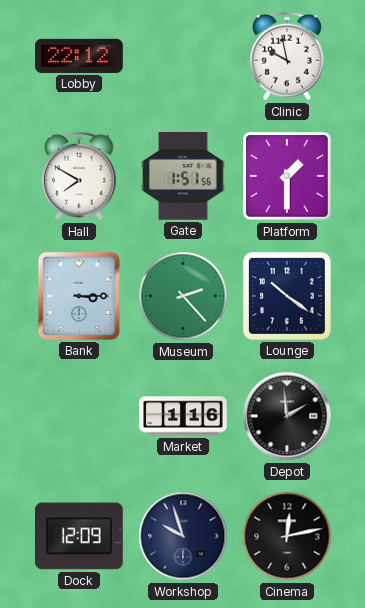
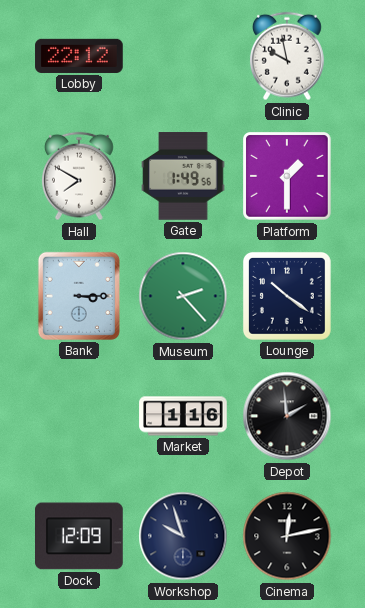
Gate: 1:51 -> 1:49 (183, 176)
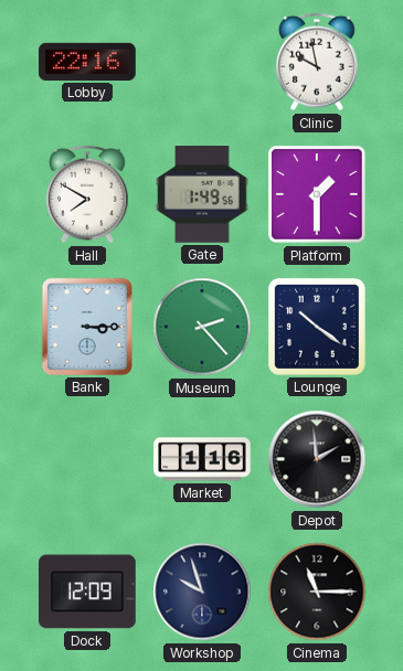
Lobby: 22:12 -> 22:16 (87, 62)
Cinema: 12:13 -> 11:15 (317, 592)
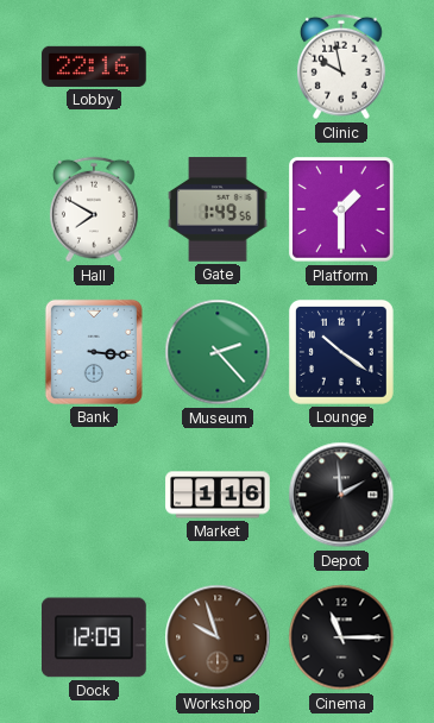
Bank: 3:15 -> 3:16 (94, 352)
Workshop dial: navy -> brown (218, 637)
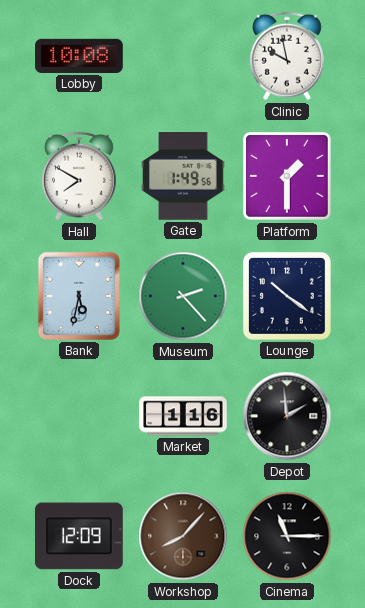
Lobby: 22:16 -> 10:08 (79, 56)
Bank: 3:16 -> 5:32 (79, 296)
Workshop: 9:57 -> 8:07 (183, 536)
